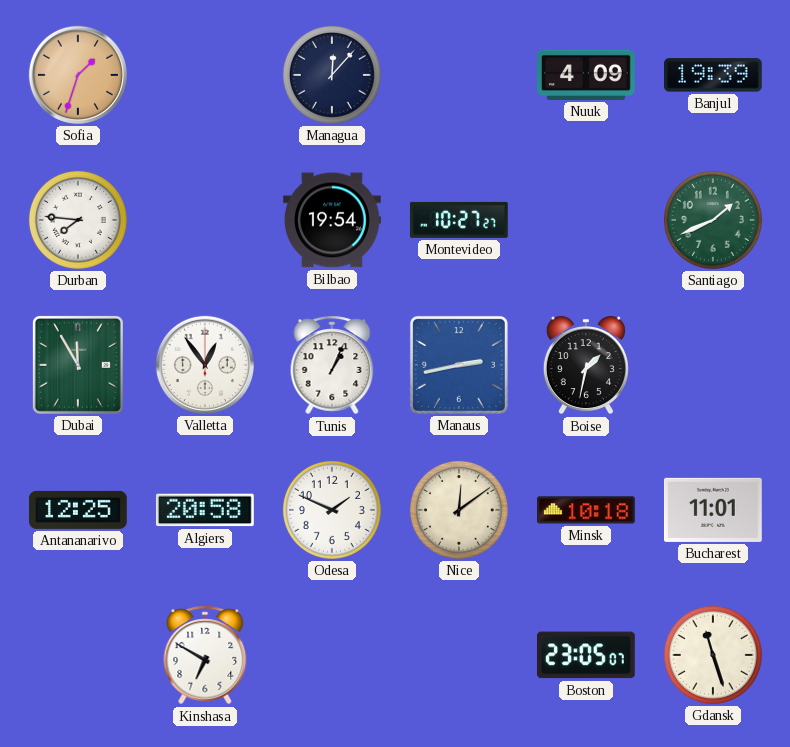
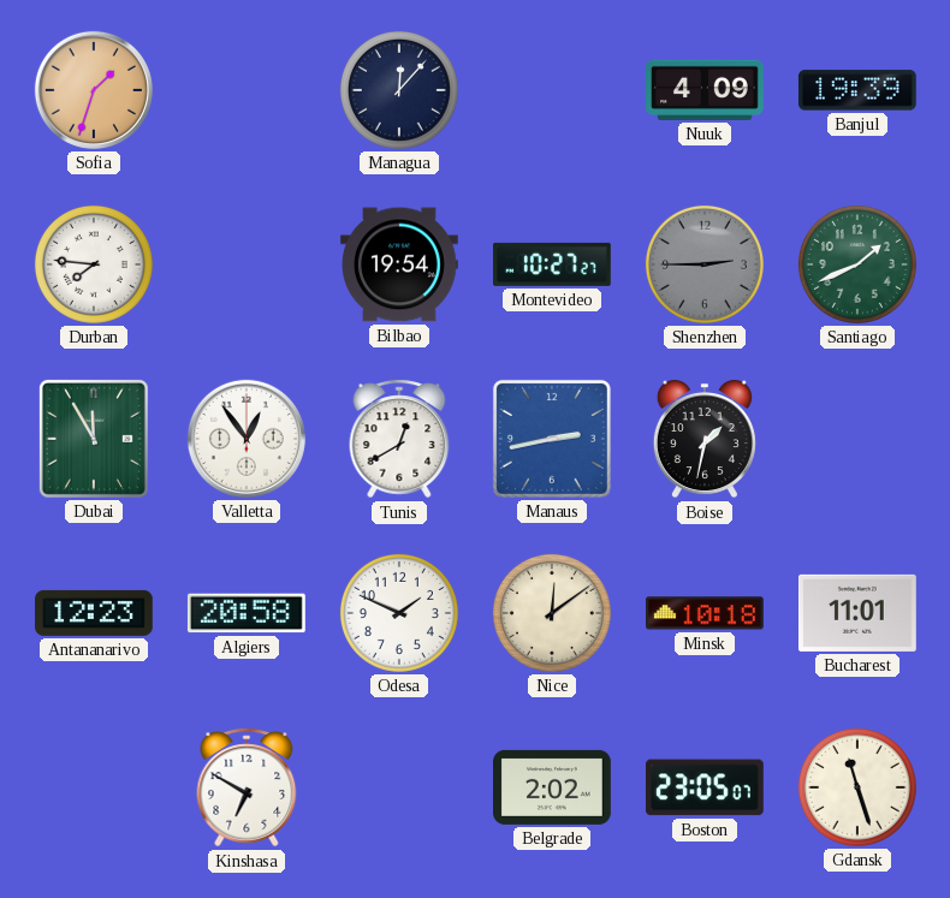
Shenzhen: none -> 2:45 (705, 264)
Tunis: 1:04 -> 12:40 (399, 439)
Antananarivo: 12:25 -> 12:23 (95, 613)
Belgrade: none -> 2:02 (553, 787)
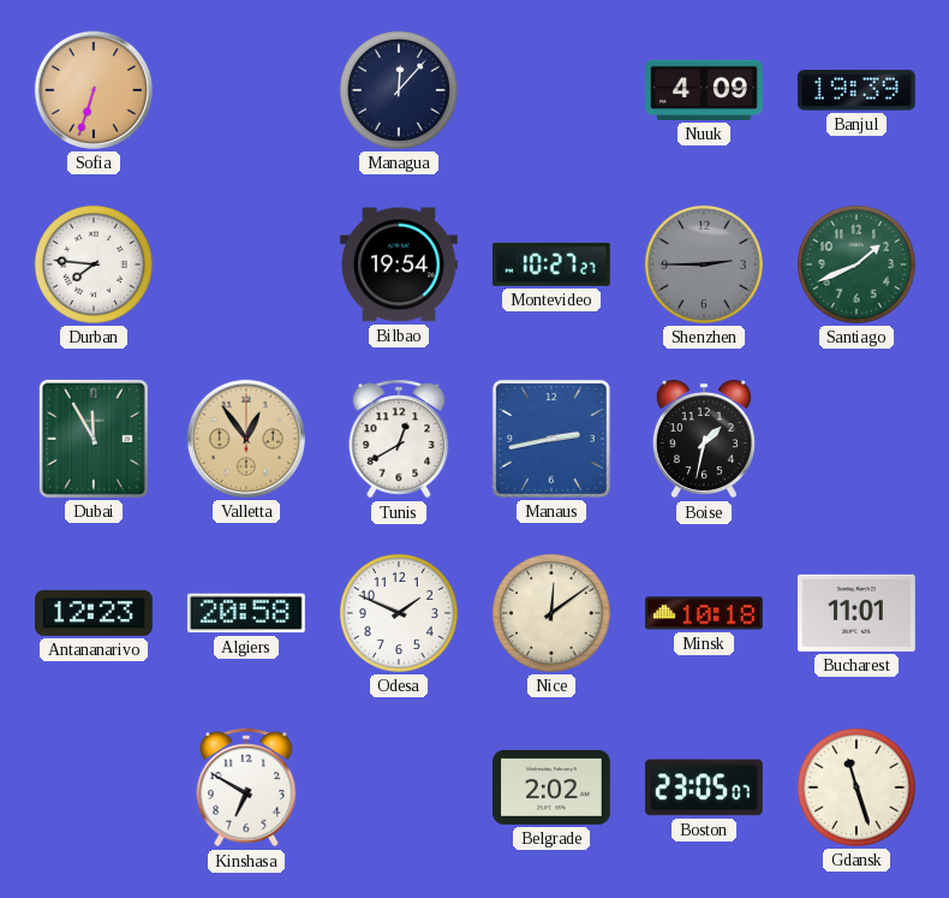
Sofia: 1:33 -> 6:33 (94, 90)
Valletta dial: white -> champagne (246, 439)
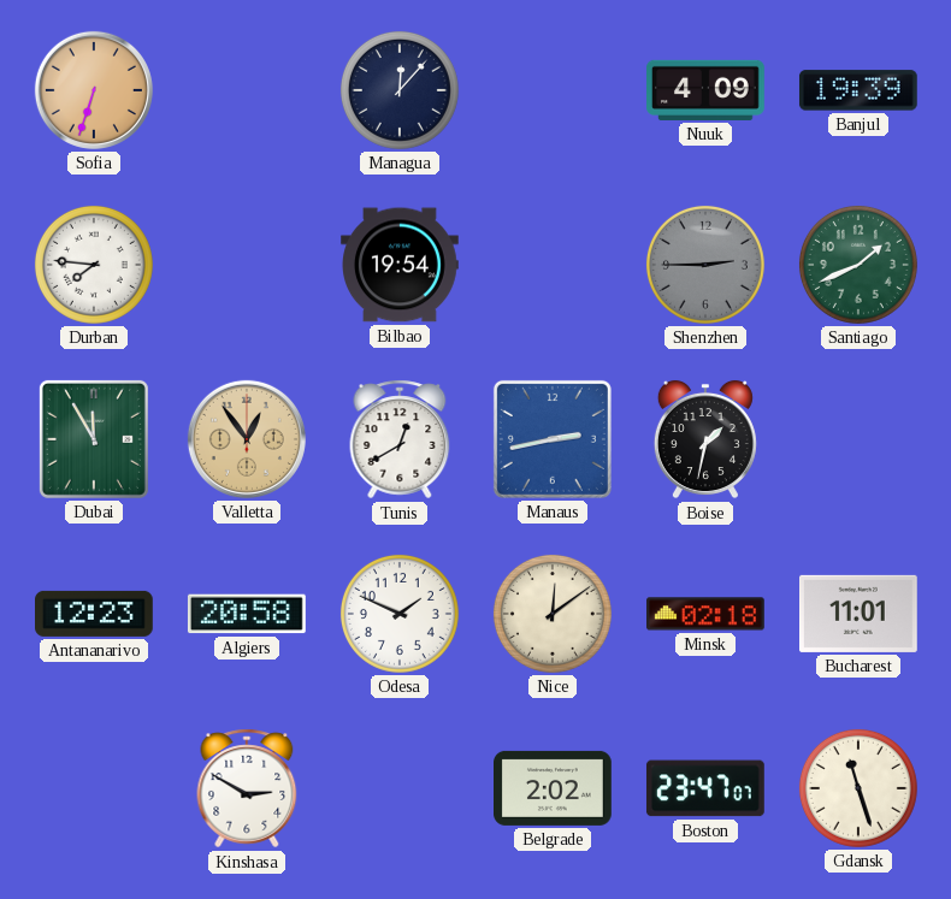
Montevideo: 10:27 -> none (551, 264)
Minsk: 10:18 -> 02:18 (707, 614)
Kinshasa: 6:50 -> 2:50 (247, 788)
Boston: 23:05 -> 23:47 (705, 788)
